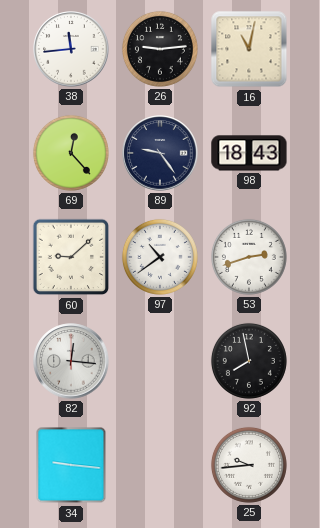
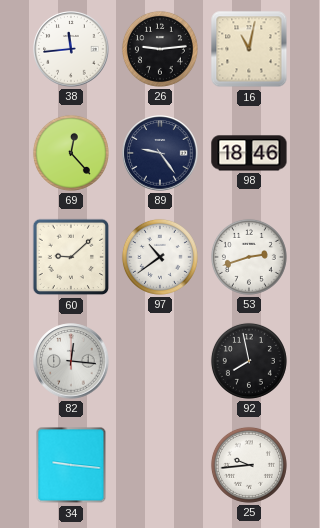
98: 18:43 -> 18:46 (249, 153)
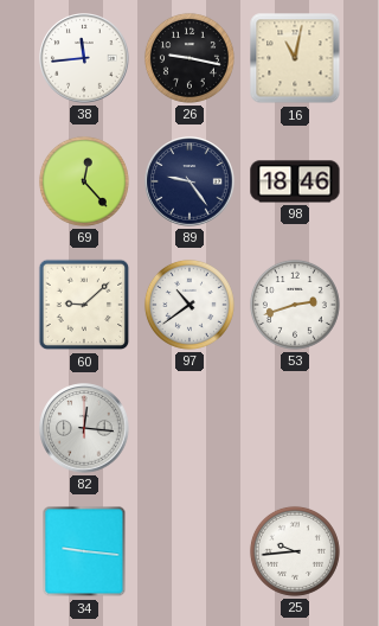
26: 9:14 -> 9:17 (189, 58)
92: 7:58 -> none (249, 361)
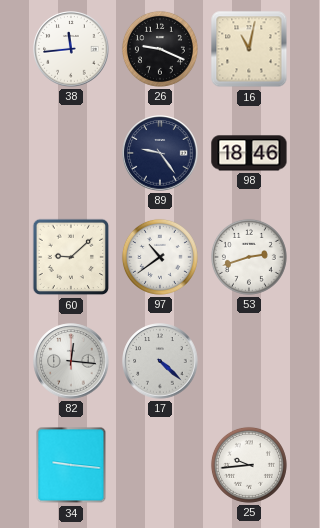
26: 9:17 -> 9:19 (160, 49)
69: 12:23 -> none (84, 181)
17: none -> 4:22 (160, 361)
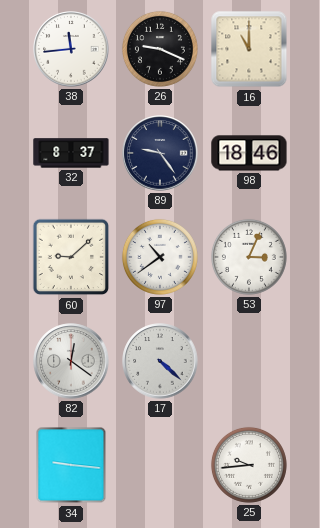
16: 11:02 -> 11:00 (249, 49)
32: none -> 8:37 (71, 153)
53: 2:42 -> 3:04 (249, 257)
82: 12:16 -> 12:21 (71, 361)
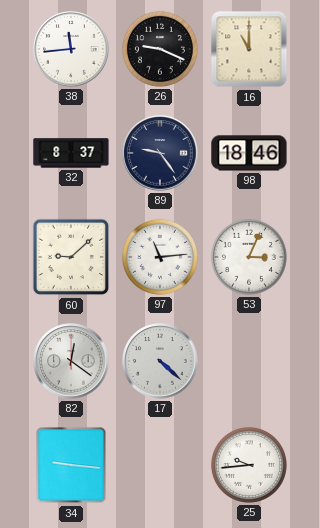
97: 10:39 -> 11:14 (160, 257)
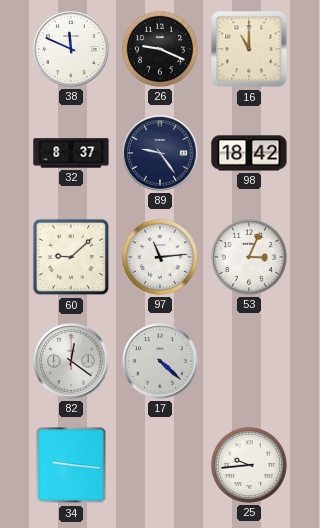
38: 11:44 -> 11:49 (71, 49)
98: 18:46 -> 18:42 (249, 153)
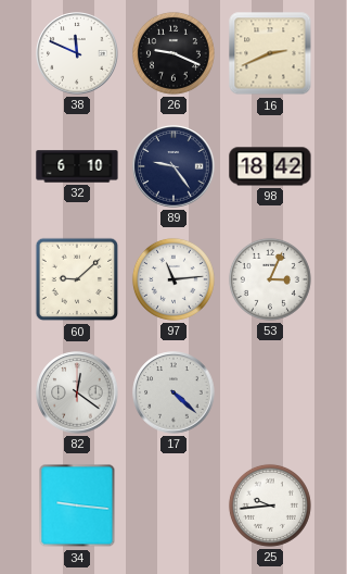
16: 11:00 -> 2:41 (270, 53)
32: 8:37 -> 6:10 (77, 166)
